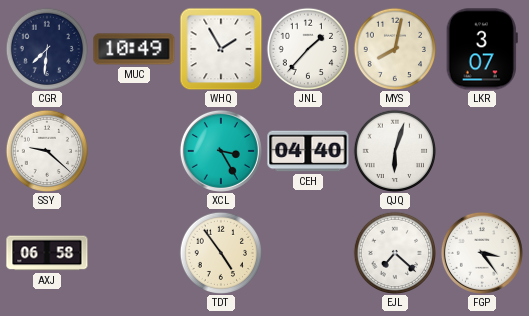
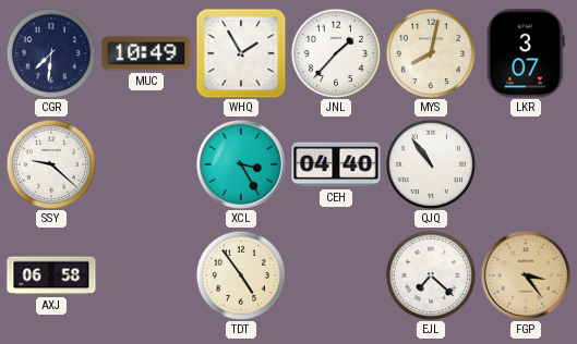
QJQ: 6:03 -> 10:54 (430, 163)
FGP dial: white -> champagne (526, 275)
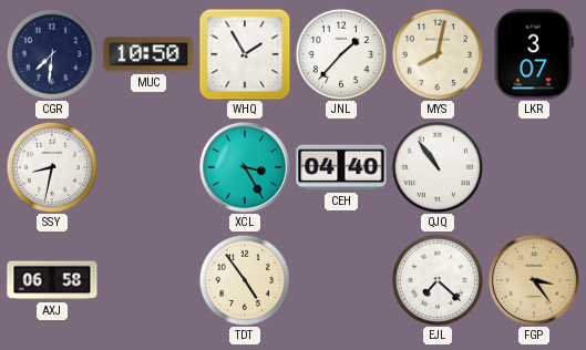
MUC: 10:49 -> 10:50 (148, 54)
SSY: 9:22 -> 8:32 (51, 166)
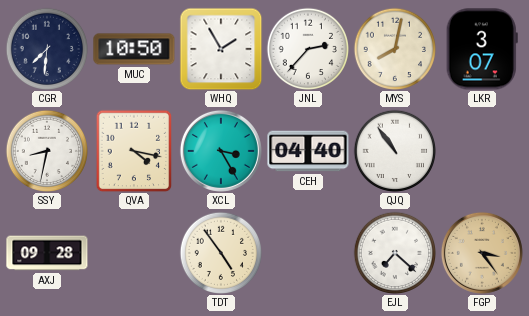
JNL: 1:37 -> 2:37 (307, 48)
QVA: none -> 4:17 (134, 151)
AXJ: 06:58 -> 09:28 (47, 253)
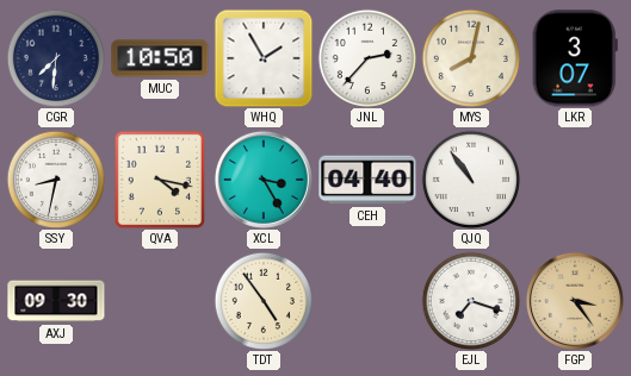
AXJ: 09:28 -> 09:30 (56, 301)
EJL: 7:22 -> 7:18 (470, 300)
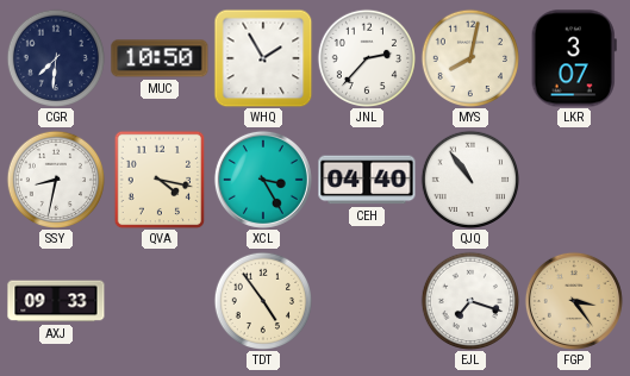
AXJ: 09:30 -> 09:33 (56, 301)
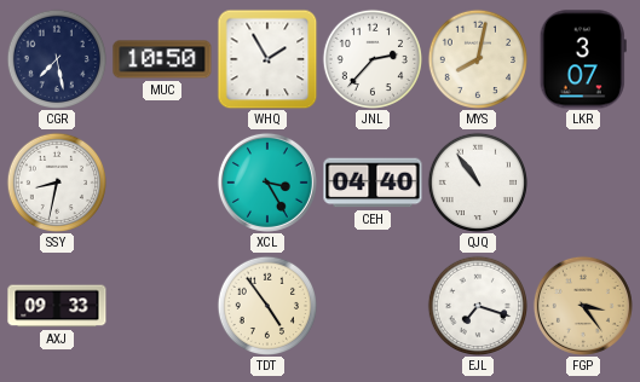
CGR: 7:31 -> 7:28 (56, 58)
QVA: 4:17 -> none (160, 180)
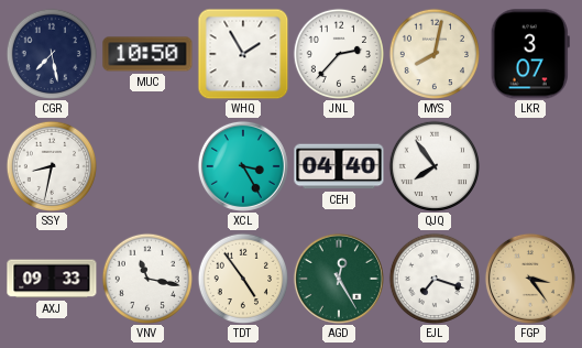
QJQ: 10:54 -> 7:54 (433, 165)
VNV: none -> 11:17 (146, 278)
AGD: none -> 12:25 (339, 279)
